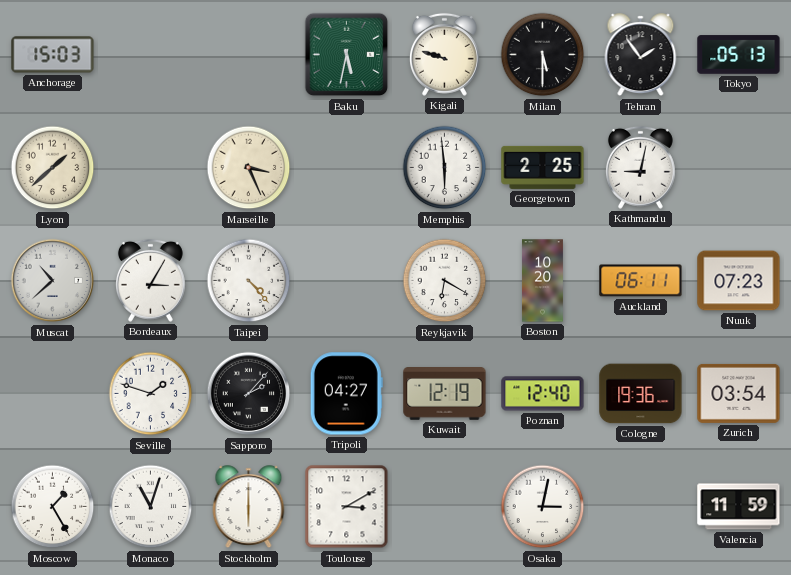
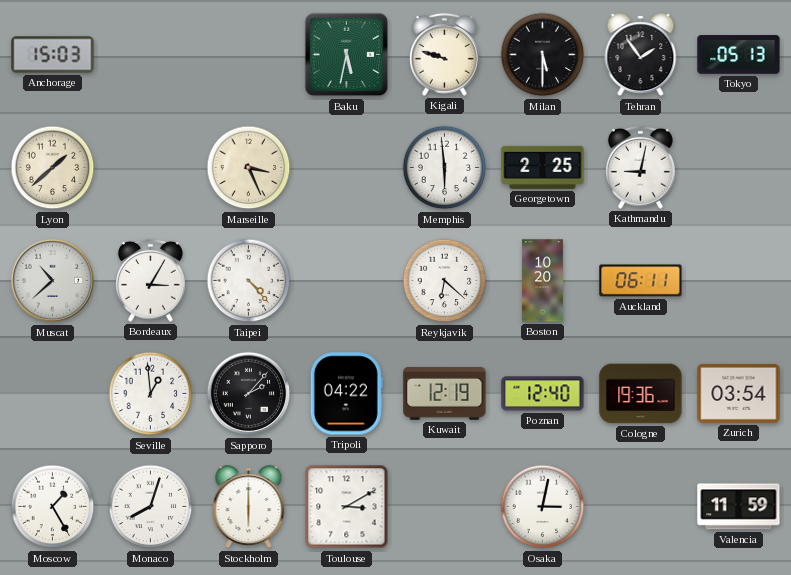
Reykjavik: 6:20 -> 6:22 (445, 281)
Nuuk: 07:23 -> none (739, 281)
Seville: 1:48 -> 12:59 (151, 394)
Tripoli: 04:27 -> 04:22 (346, 394)
Monaco: 11:03 -> 8:03 (151, 507)
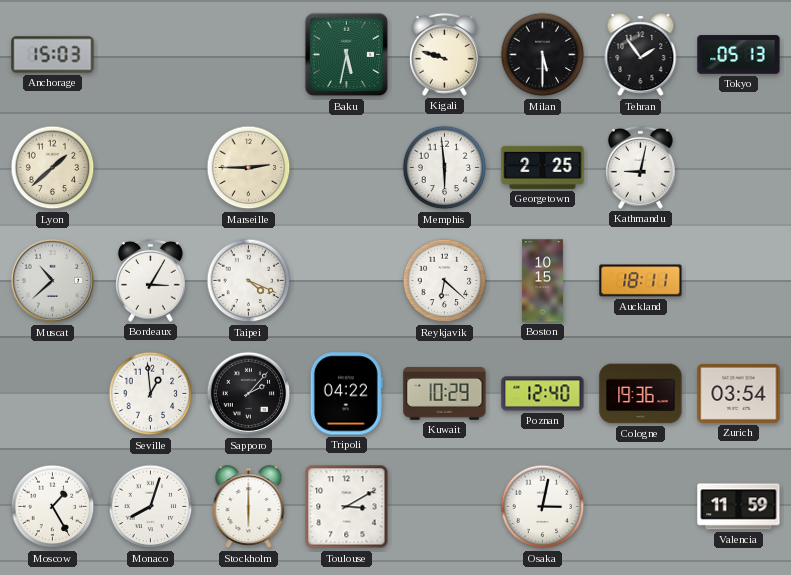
Marseille: 3:26 -> 2:45 (249, 168)
Taipei: 4:23 -> 4:19 (249, 281)
Boston: 10:20 -> 10:15 (542, 281)
Auckland: 06:11 -> 18:11 (641, 281)
Kuwait: 12:19 -> 10:29 (445, 394)
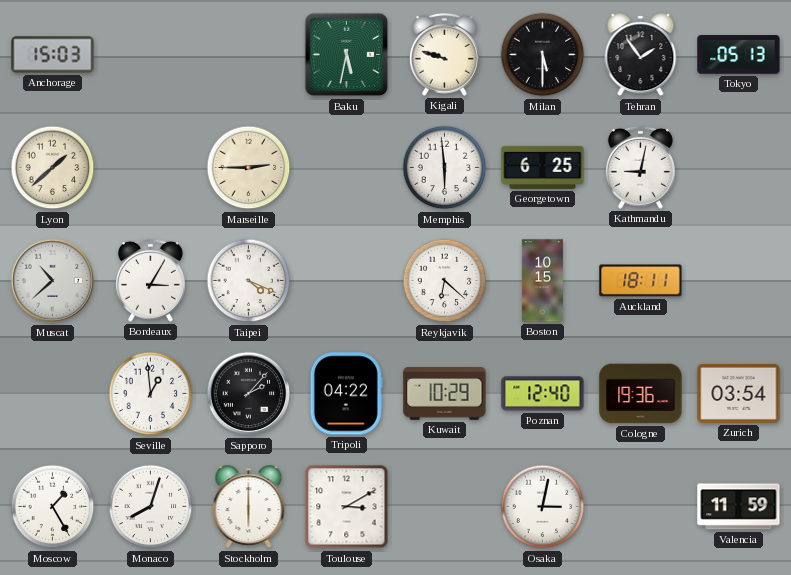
Georgetown: 2:25 -> 6:25 (543, 167)
